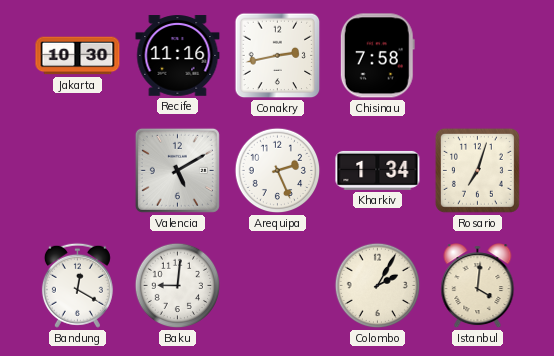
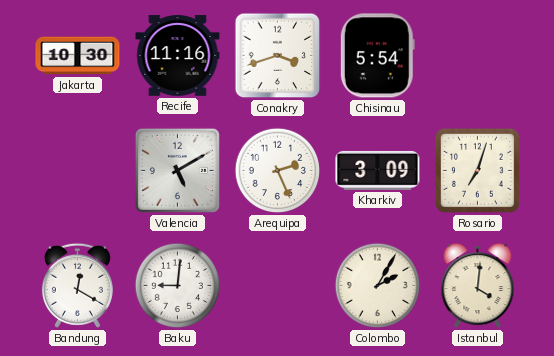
Conakry: 2:43 -> 3:42 (278, 56)
Chisinau: 7:58 -> 5:54 (377, 56)
Kharkiv: 1:34 -> 3:09 (378, 170)
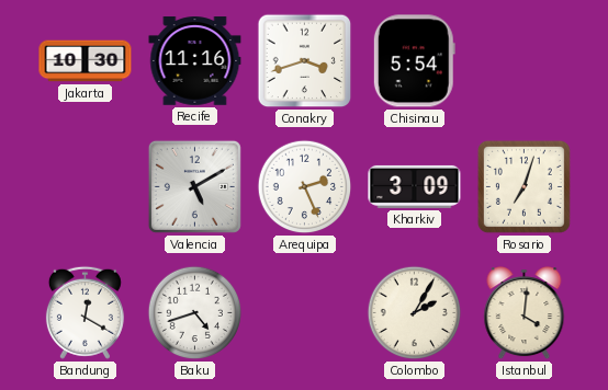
Baku: 9:01 -> 4:42 (195, 313)
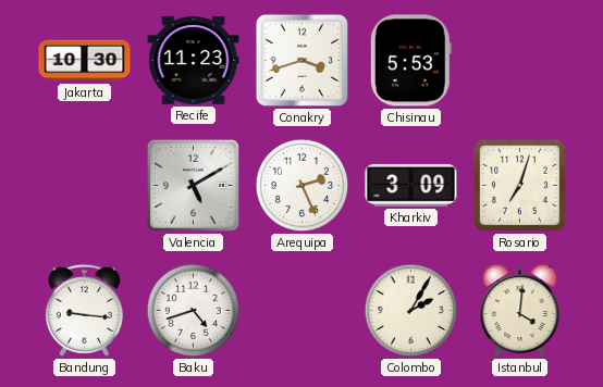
Recife: 11:16 -> 11:23 (194, 61)
Chisinau: 5:54 -> 5:53 (410, 61)
Bandung: 12:20 -> 9:16 (84, 310)
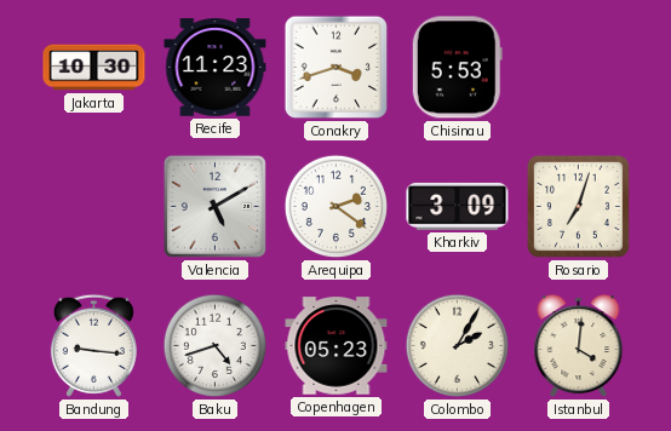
Arequipa: 2:26 -> 2:21 (337, 207)
Copenhagen: none -> 05:23 (337, 346)
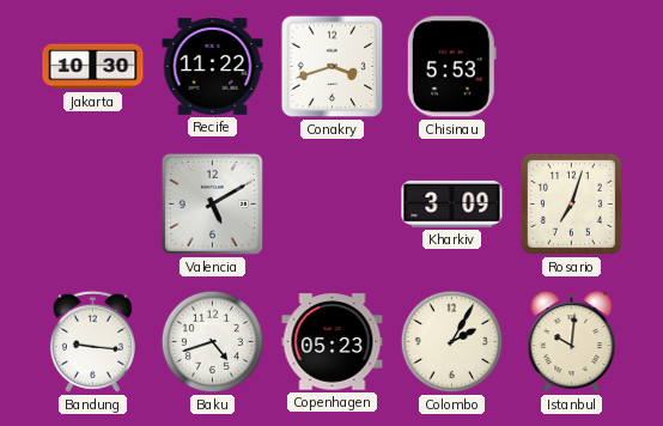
Recife: 11:23 -> 11:22 (213, 67)
Arequipa: 2:21 -> none (337, 207)
Istanbul: 4:01 -> 10:01 (572, 342)
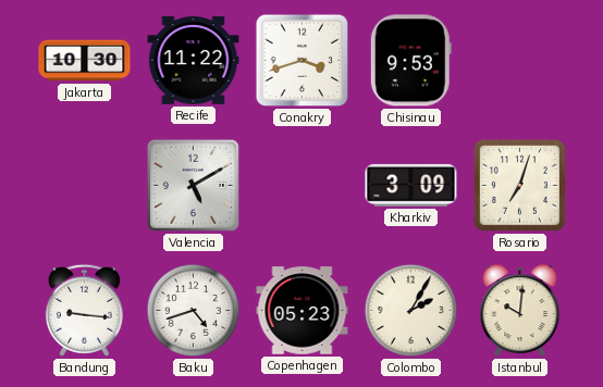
Chisinau: 5:53 -> 9:53 (410, 61)
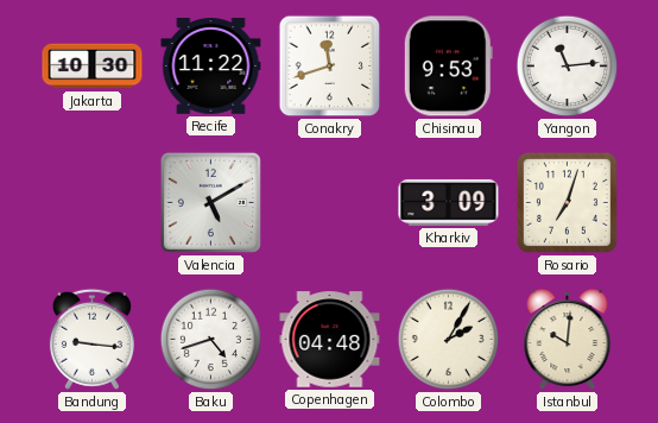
Conakry: 3:42 -> 11:42 (330, 67)
Yangon: none -> 11:14 (568, 67)
Copenhagen: 05:23 -> 04:48 (330, 340)
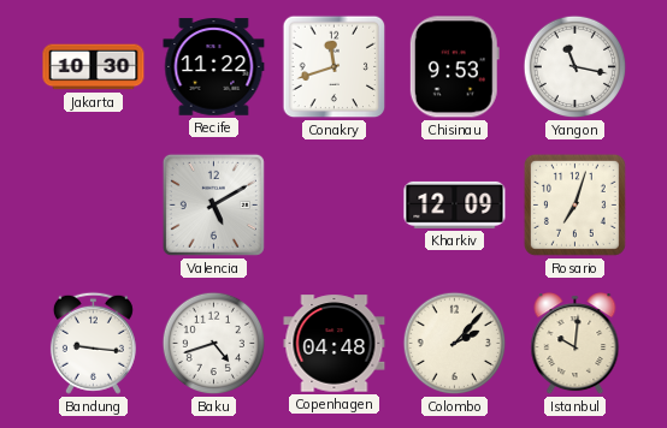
Yangon: 11:14 -> 11:17 (575, 67)
Kharkiv: 3:09 -> 12:09 (455, 204)
Colombo: 2:05 -> 2:07 (455, 344)
